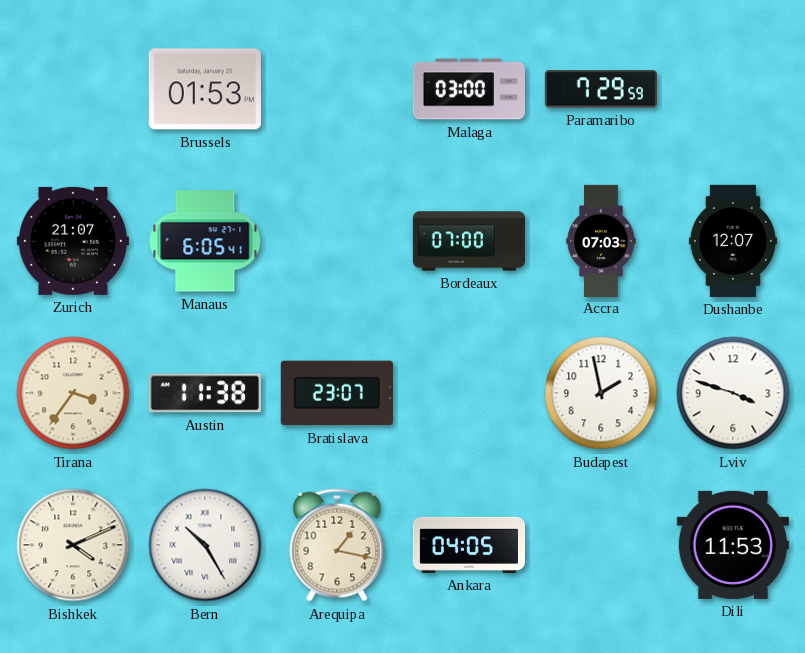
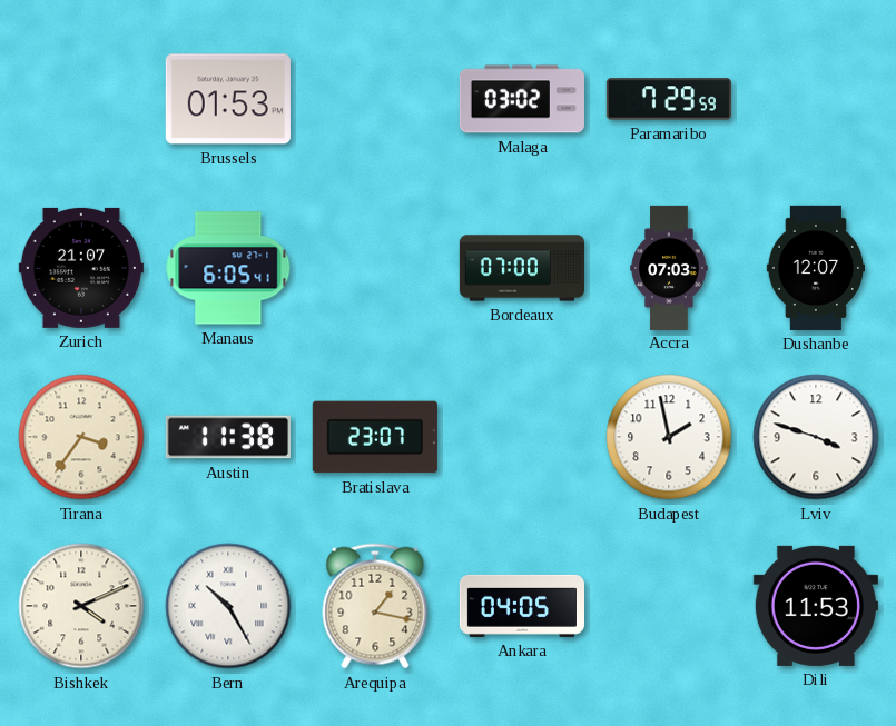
Malaga: 03:00 -> 03:02 (522, 99)
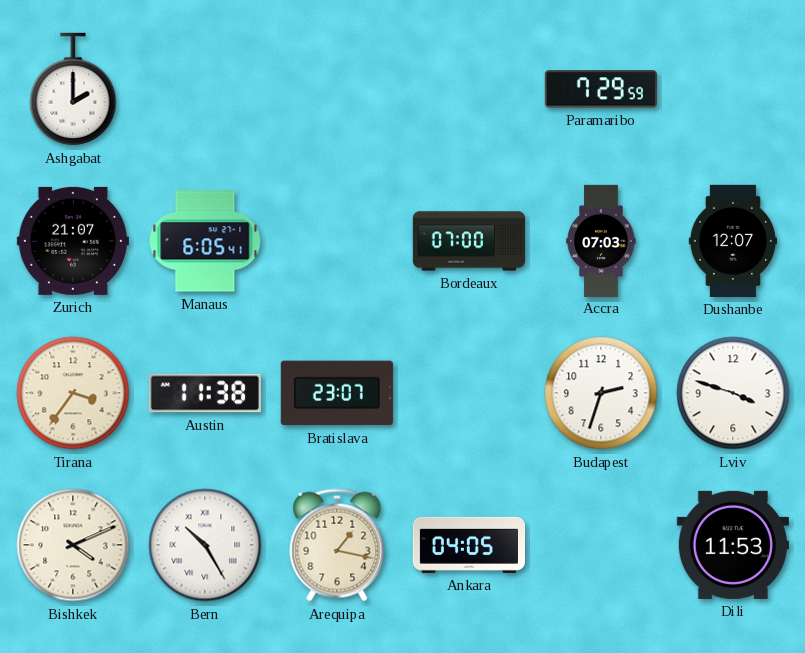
Ashgabat: none -> 2:00 (73, 89)
Brussels: 01:53 -> none (228, 99)
Malaga: 03:02 -> none (522, 99)
Budapest: 1:58 -> 2:33 (601, 393)
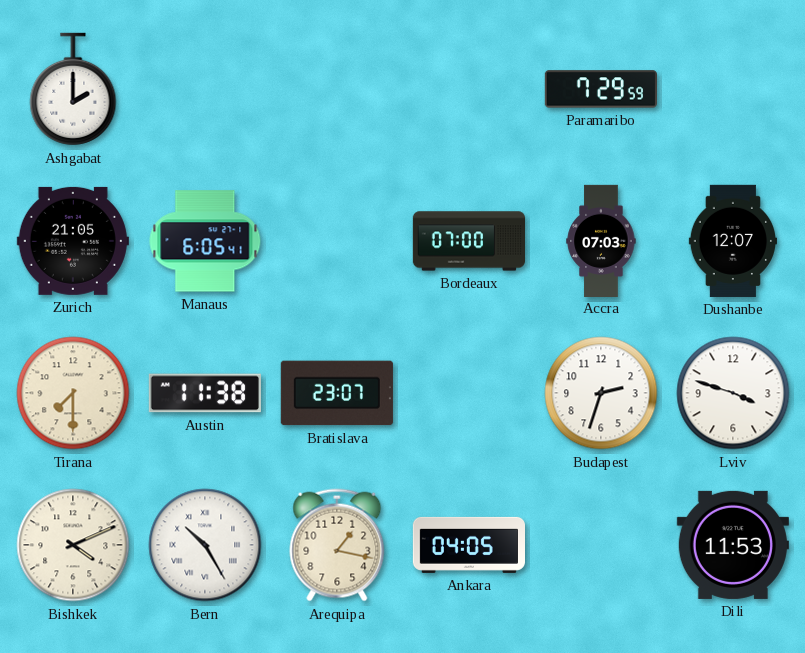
Zurich: 21:07 -> 21:05 (73, 241)
Tirana: 3:36 -> 7:30 (73, 393)
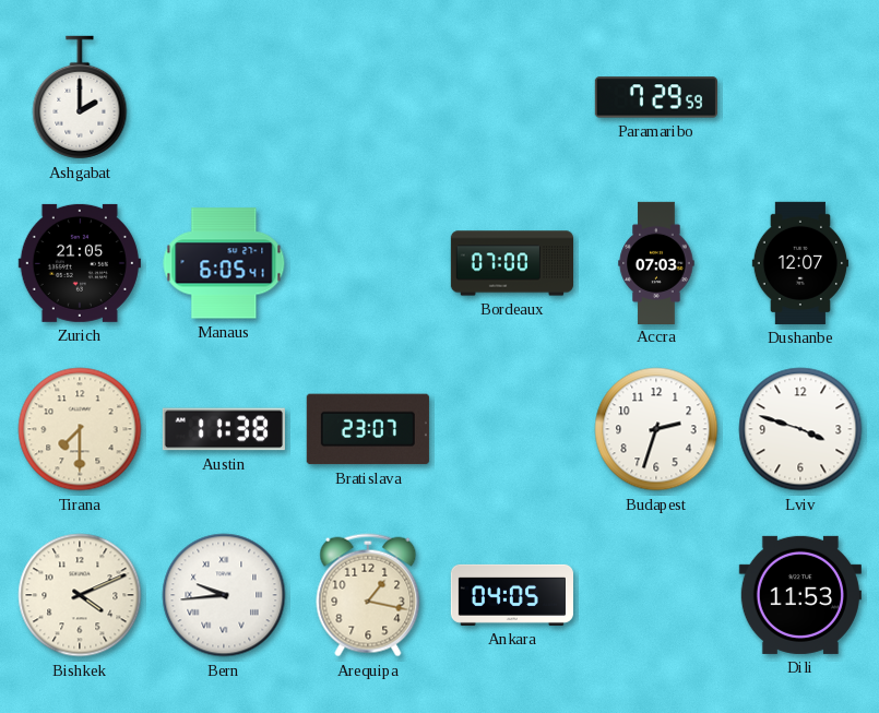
Bern: 10:25 -> 9:44 (224, 595)
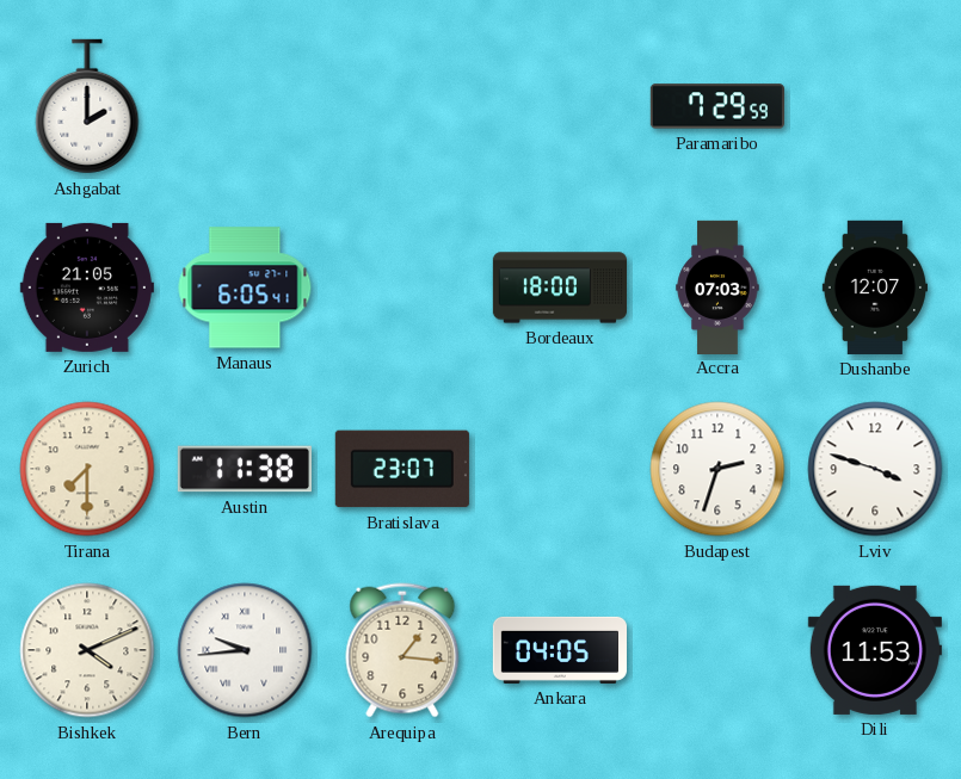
Bordeaux: 07:00 -> 18:00 (559, 288)
Arequipa: 1:17 -> 1:16 (402, 650)
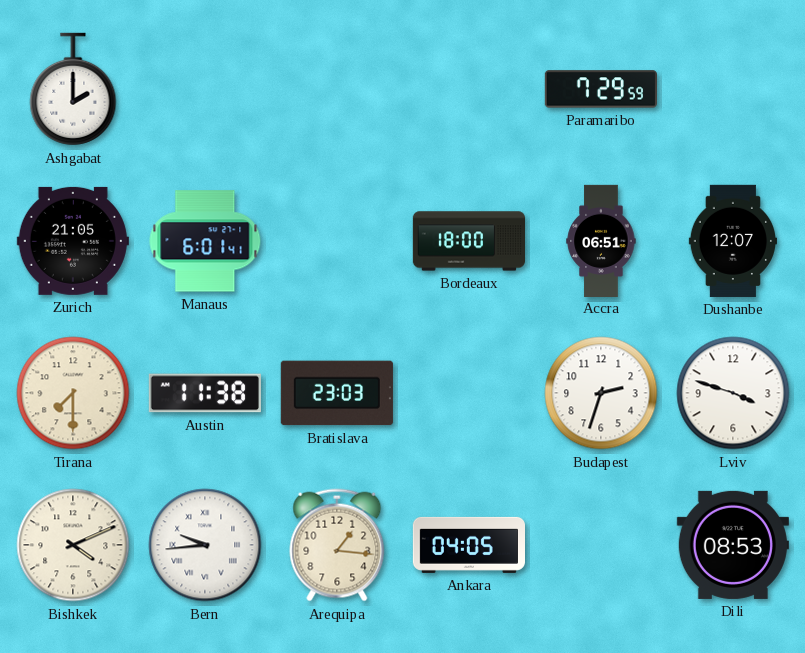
Manaus: 6:05 -> 6:01 (205, 241)
Accra: 07:03 -> 06:51 (601, 240)
Bratislava: 23:07 -> 23:03 (337, 393)
Dili: 11:53 -> 08:53 (733, 545)
